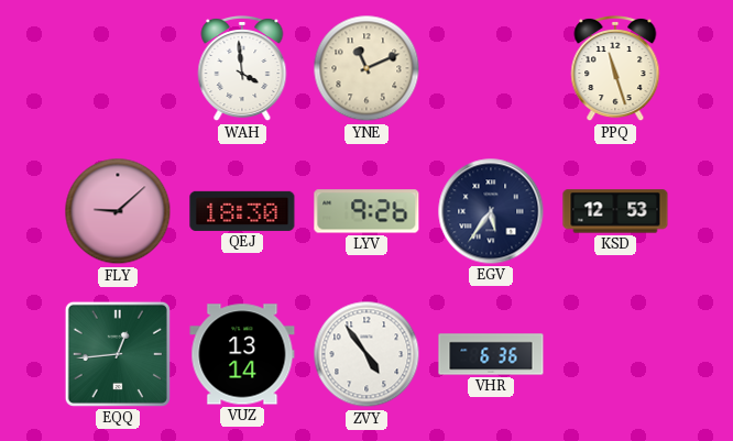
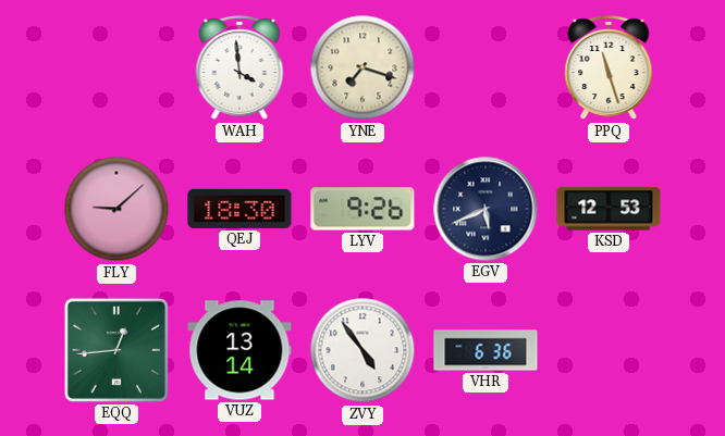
YNE: 11:11 -> 7:18 (362, 67)
EGV: 5:36 -> 5:41 (486, 209)
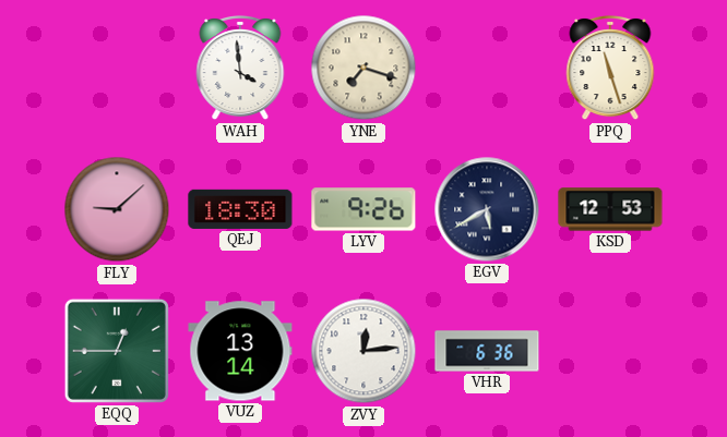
EGV: 5:41 -> 5:40 (487, 209)
EQQ: 12:44 -> 12:45 (117, 351)
ZVY: 4:54 -> 12:14 (364, 351)
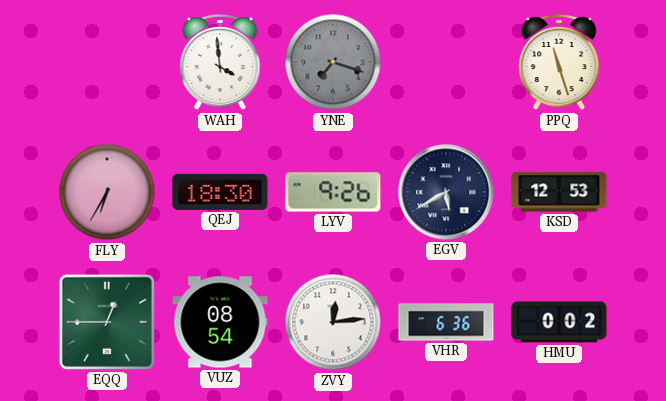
YNE dial: cream -> grey (333, 62)
FLY: 9:08 -> 6:35 (107, 192)
VUZ: 13:14 -> 08:54 (220, 322)
HMU: none -> 0:02 (559, 322)
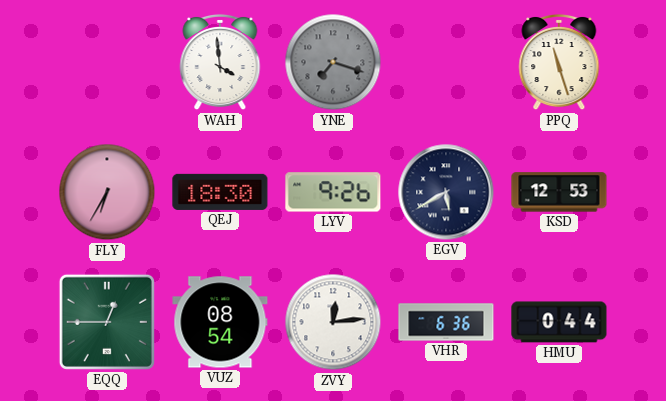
HMU: 0:02 -> 0:44 (559, 322)
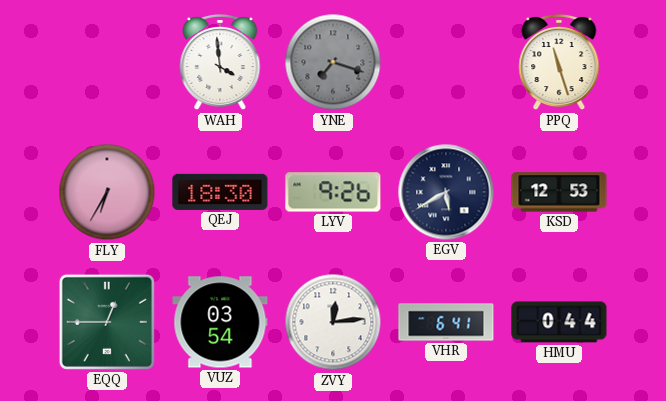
VUZ: 08:54 -> 03:54 (220, 322)
VHR: 6:36 -> 6:41 (446, 322)
